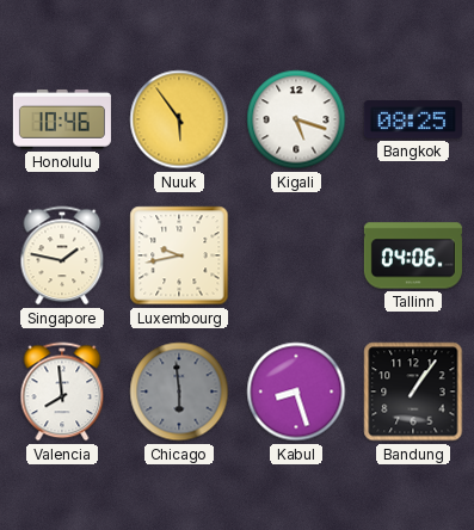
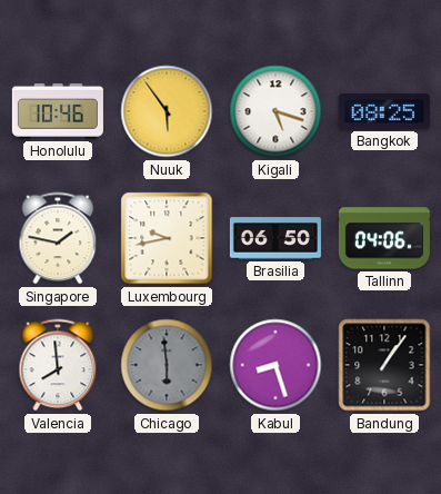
Brasilia: none -> 06:50 (275, 238)
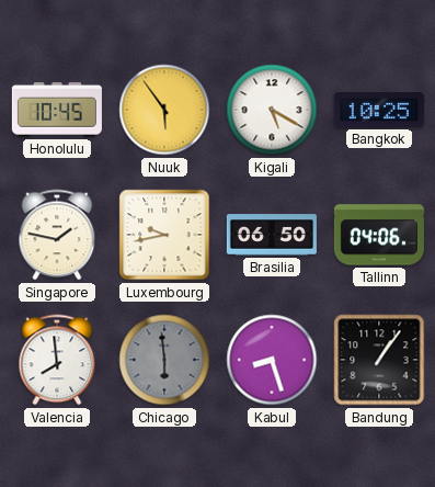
Honolulu: 10:46 -> 10:45 (57, 110)
Kigali: 5:18 -> 5:20 (272, 110)
Bangkok: 08:25 -> 10:25 (379, 111)
